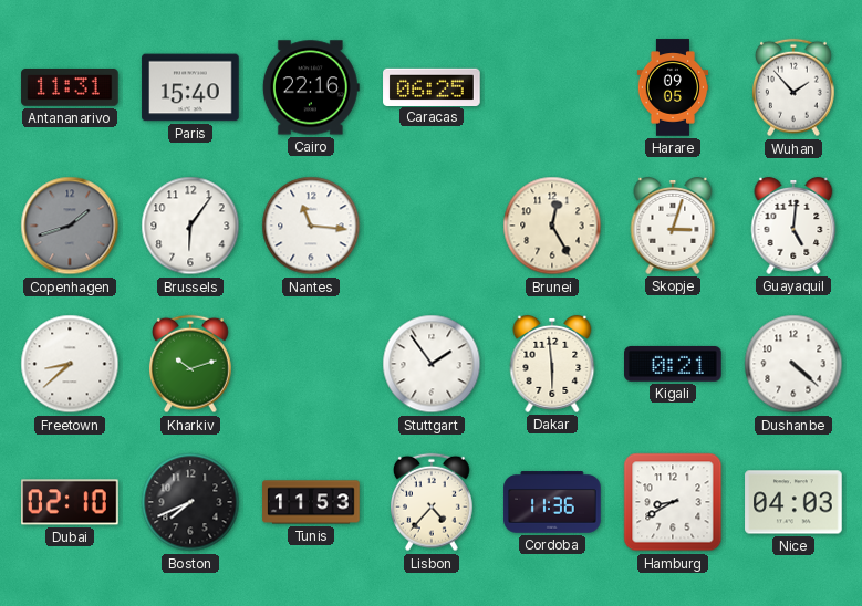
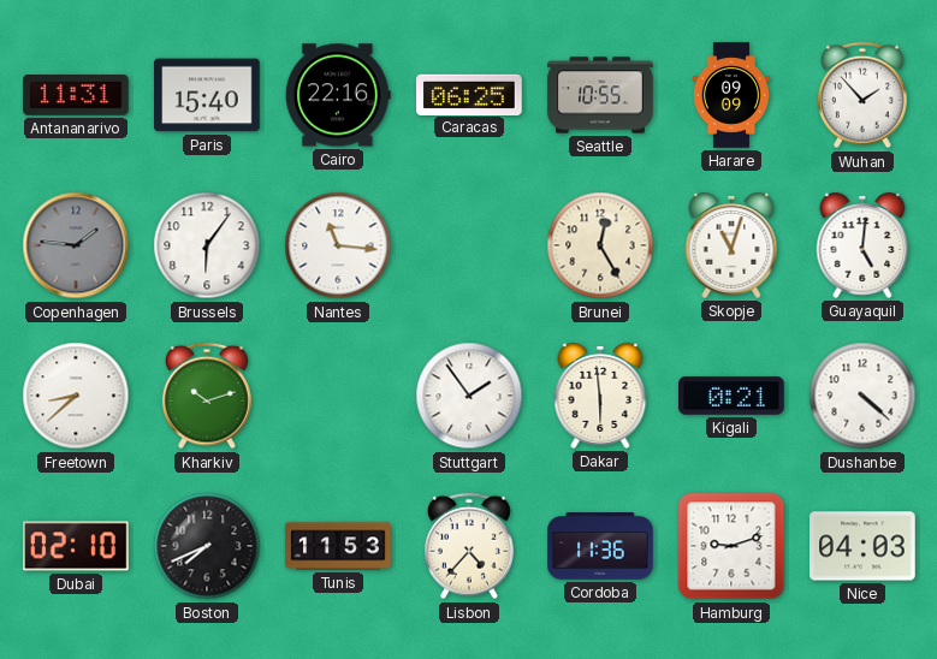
Seattle: none -> 10:55 (600, 95)
Harare: 09:05 -> 09:09 (731, 95)
Copenhagen: 1:42 -> 1:46 (76, 245)
Skopje: 3:03 -> 11:03 (731, 245)
Hamburg: 8:40 -> 9:12 (731, 546)
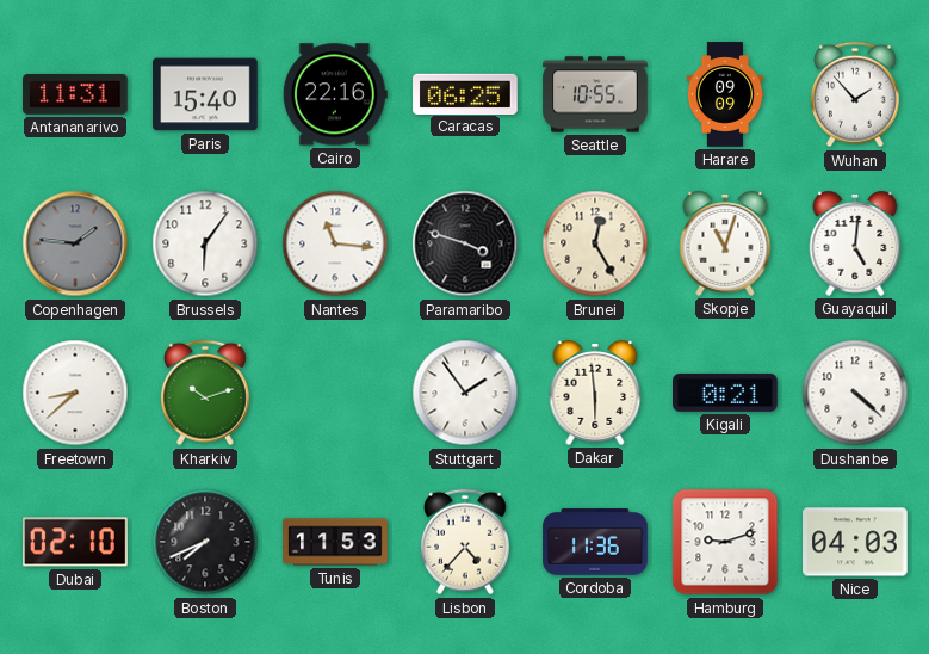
Paramaribo: none -> 3:48 (465, 243)
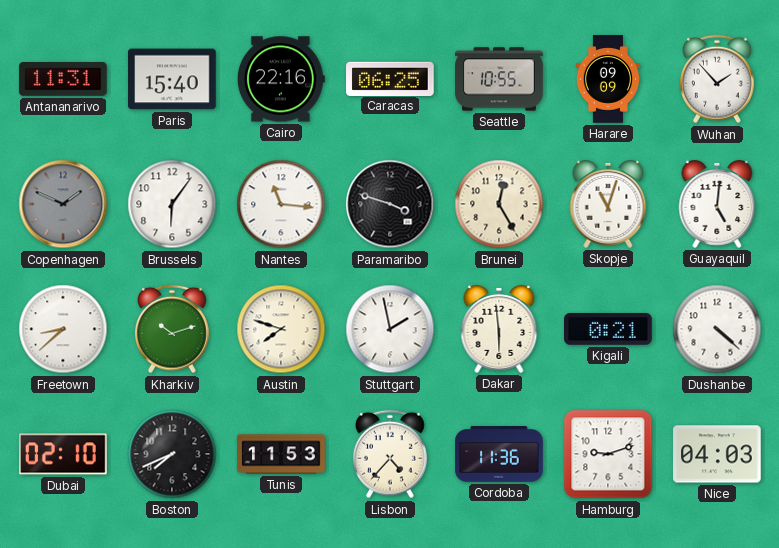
Copenhagen: 1:46 -> 1:49 (63, 204)
Austin: none -> 7:48 (281, 329)
Stuttgart: 1:54 -> 1:58 (390, 329)
